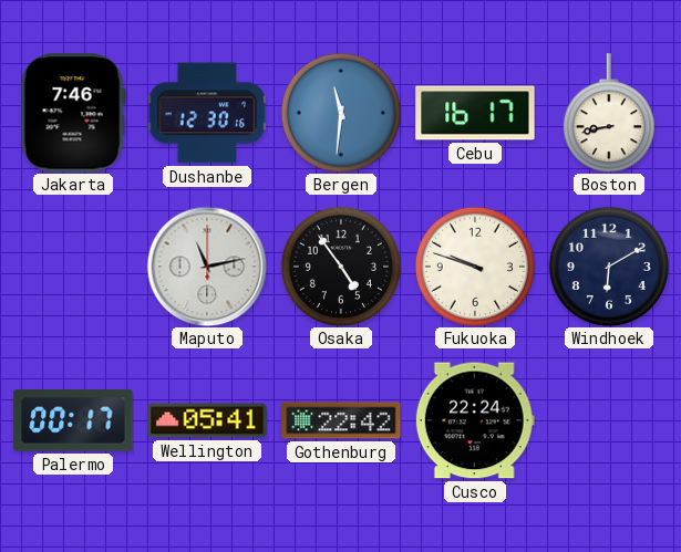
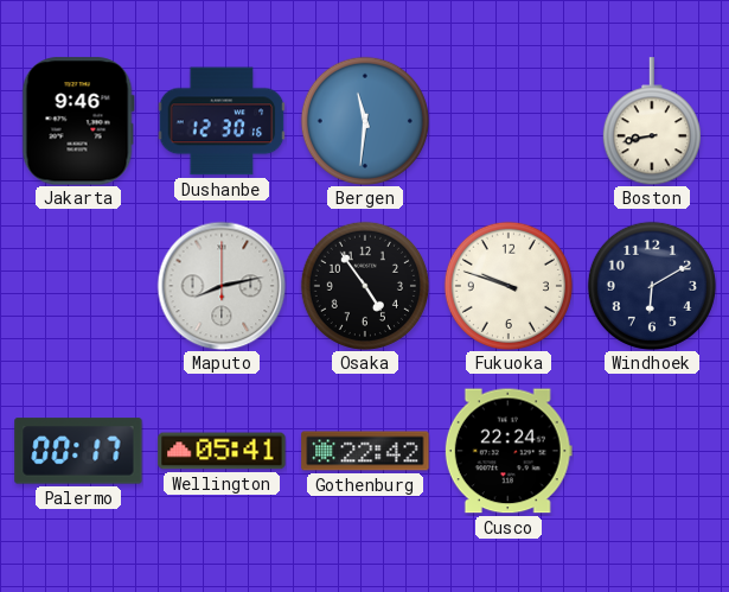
Jakarta: 7:46 -> 9:46 (78, 121)
Cebu: 16:17 -> none (475, 113)
Maputo: 11:13 -> 8:13 (222, 286)
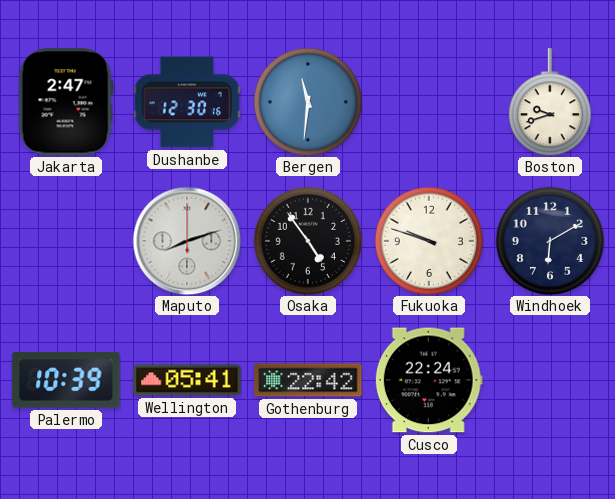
Jakarta: 9:46 -> 2:47 (66, 102)
Boston: 8:43 -> 9:42 (550, 102)
Maputo: 8:13 -> 8:12 (187, 241)
Palermo: 00:17 -> 10:39 (66, 380)
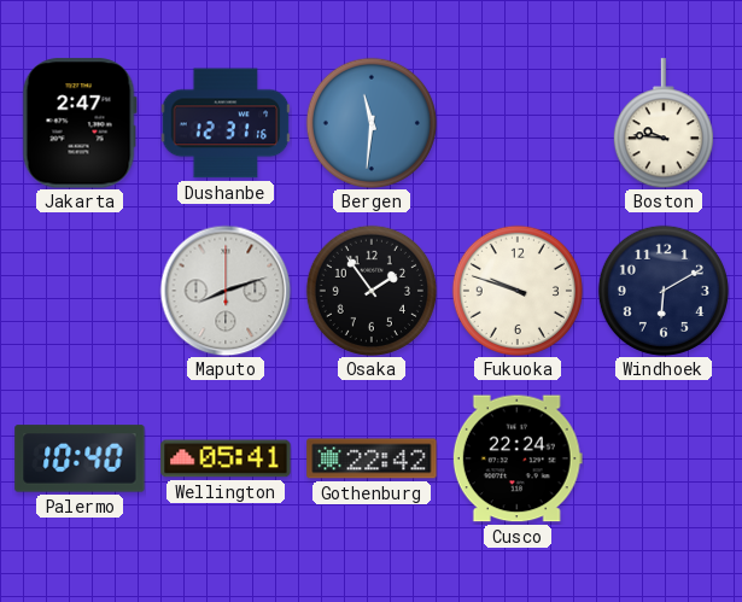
Dushanbe: 12:30 -> 12:31 (226, 123)
Boston: 9:42 -> 9:46 (664, 123)
Osaka: 4:54 -> 1:54 (372, 291)
Palermo: 10:39 -> 10:40 (80, 458)
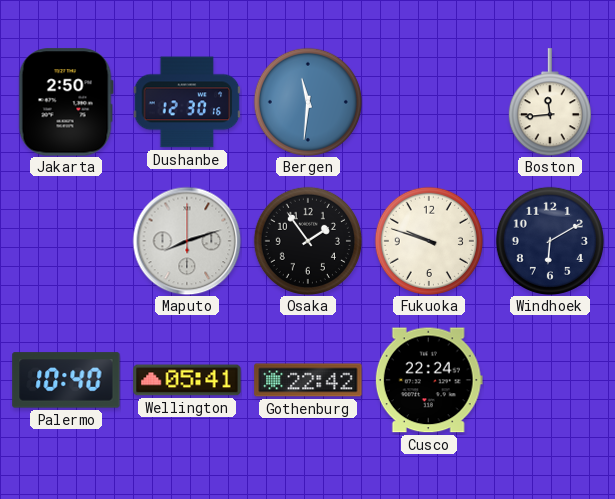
Jakarta: 2:47 -> 2:50 (66, 102)
Dushanbe: 12:31 -> 12:30 (187, 102)
Boston: 9:46 -> 11:44 (550, 102)
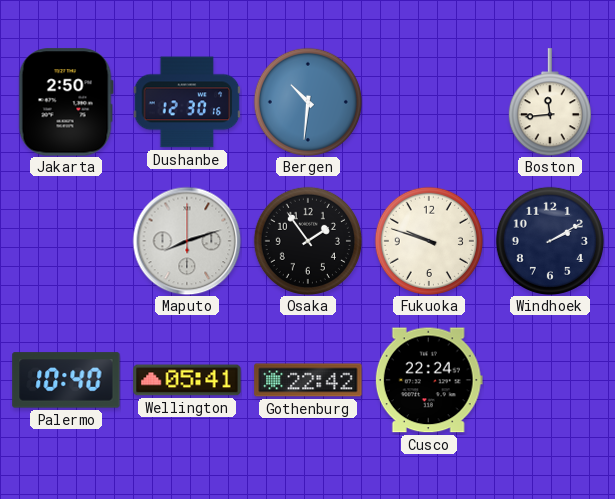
Bergen: 11:31 -> 10:31 (308, 102)
Windhoek: 6:10 -> 2:10 (550, 241)
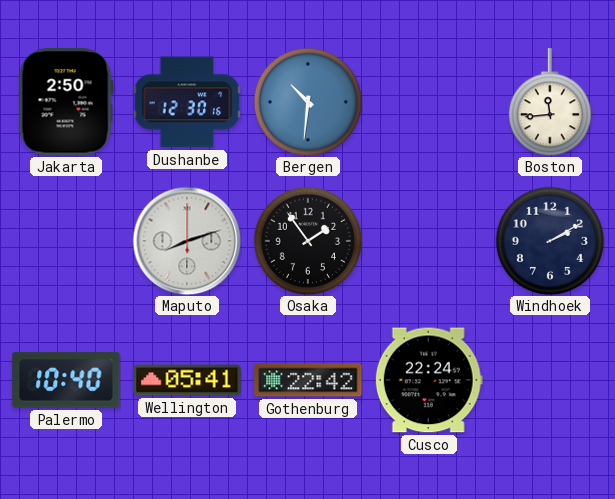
Fukuoka: 9:48 -> none (429, 241)
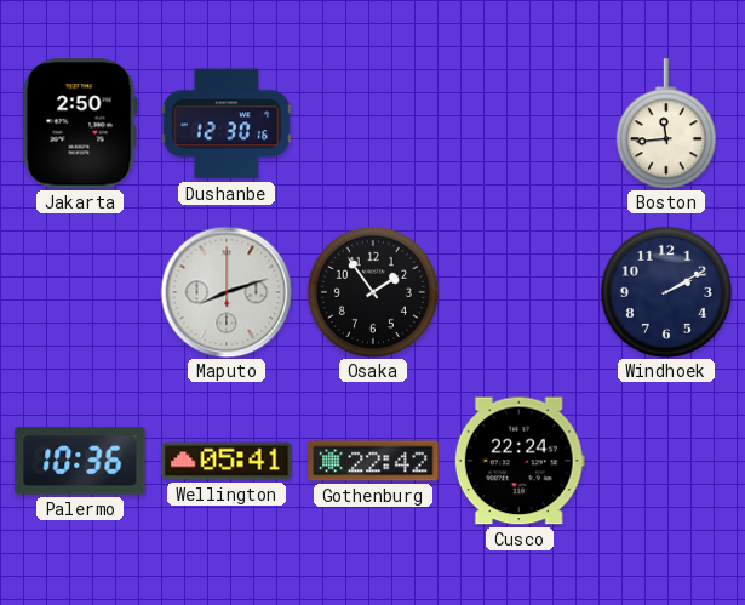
Bergen: 10:31 -> none (308, 102)
Palermo: 10:40 -> 10:36 (80, 461)
